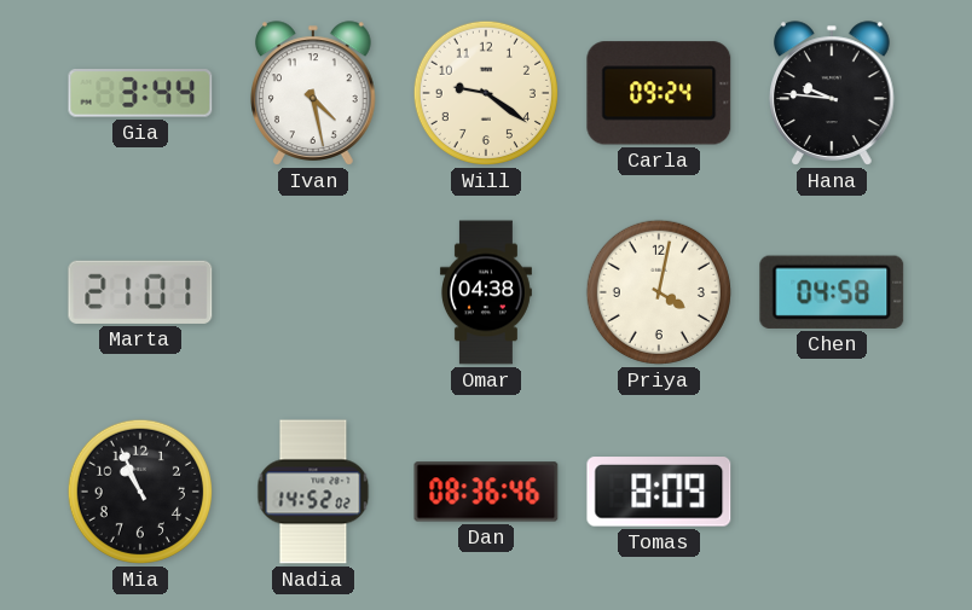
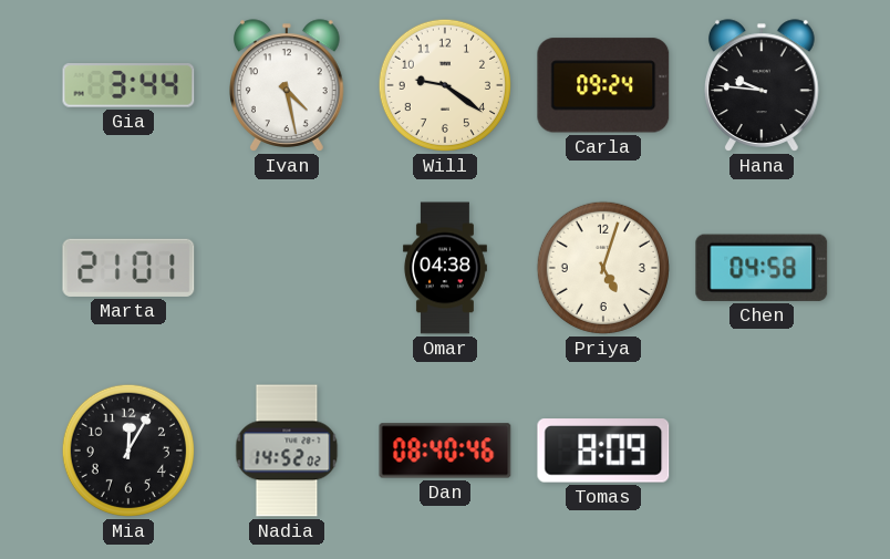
Priya: 4:02 -> 5:03 (603, 268)
Mia: 10:56 -> 12:05 (128, 451)
Dan: 08:36 -> 08:40 (445, 451)
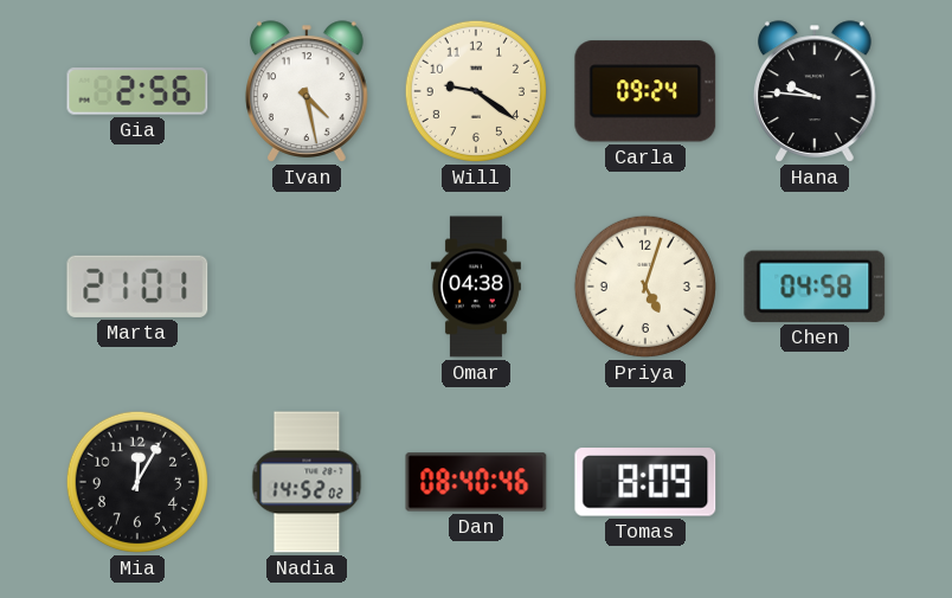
Gia: 3:44 -> 2:56 (137, 91)
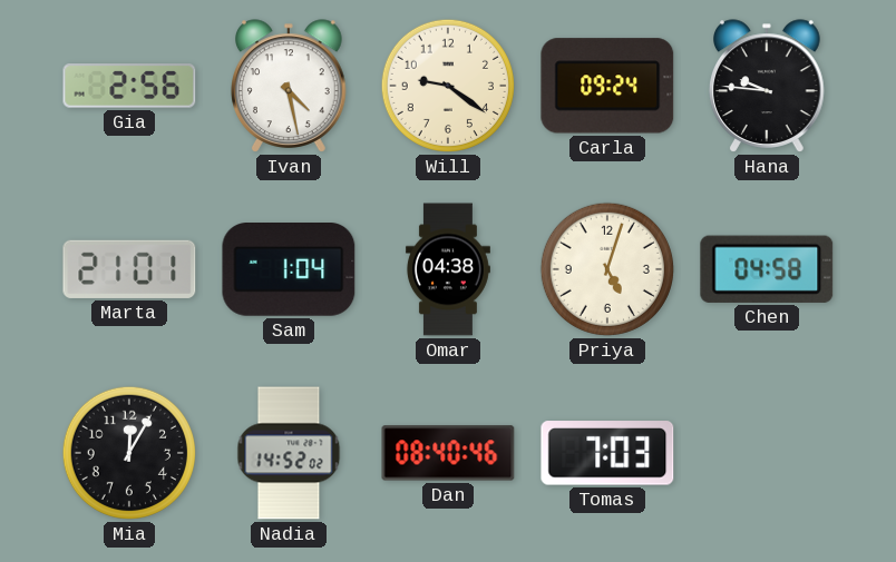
Sam: none -> 1:04 (289, 270)
Tomas: 8:09 -> 7:03 (607, 453)
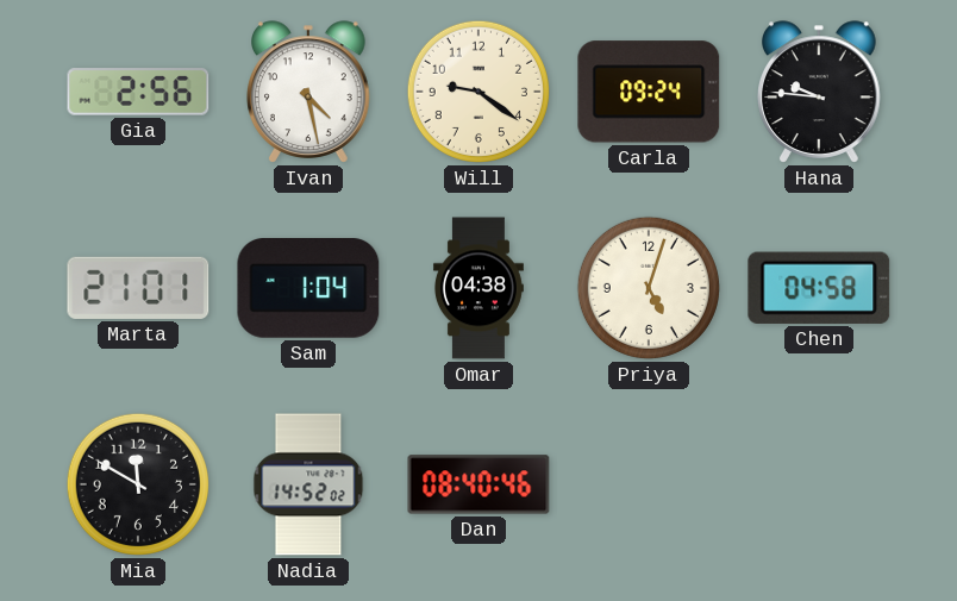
Mia: 12:05 -> 11:50 (138, 484)
Tomas: 7:03 -> none (607, 453)
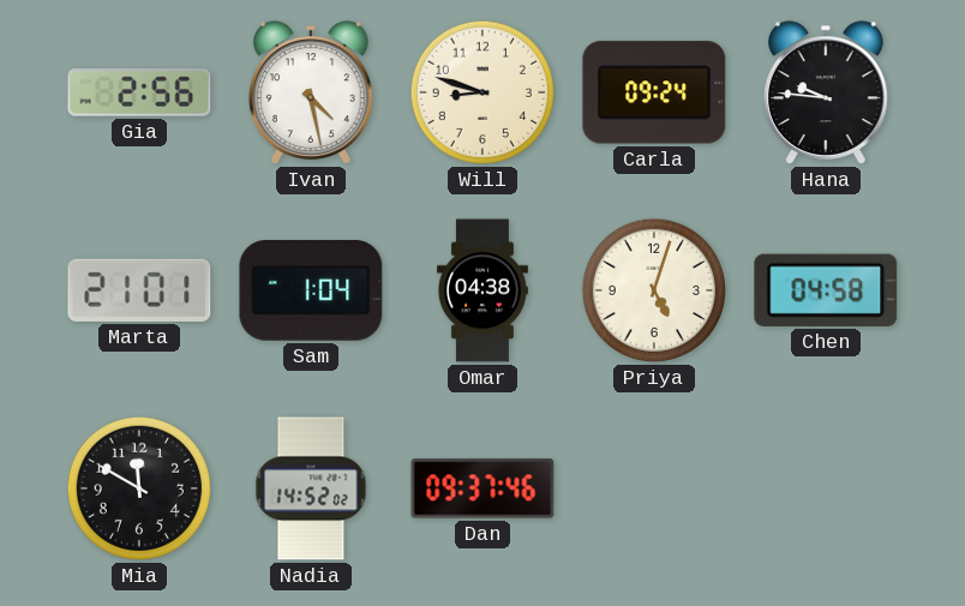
Will: 9:21 -> 8:48 (482, 92)
Dan: 08:40 -> 09:37 (482, 488)
